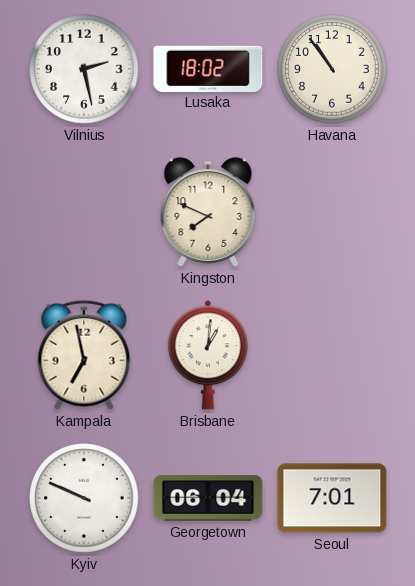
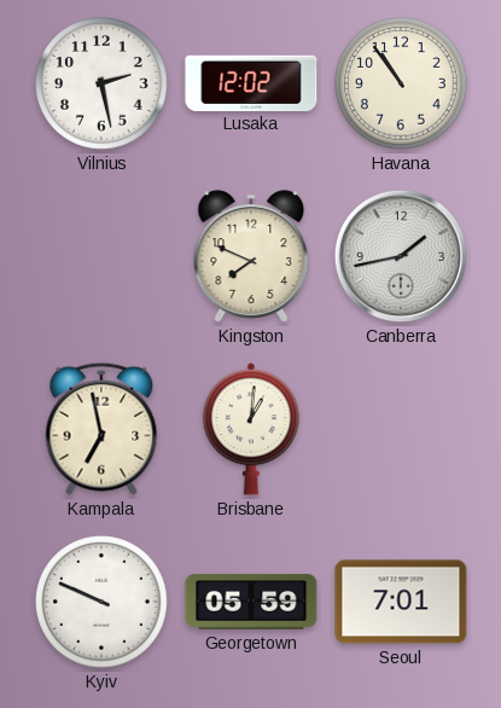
Lusaka: 18:02 -> 12:02 (251, 82)
Canberra: none -> 1:43 (401, 256)
Georgetown: 06:04 -> 05:59 (251, 602)
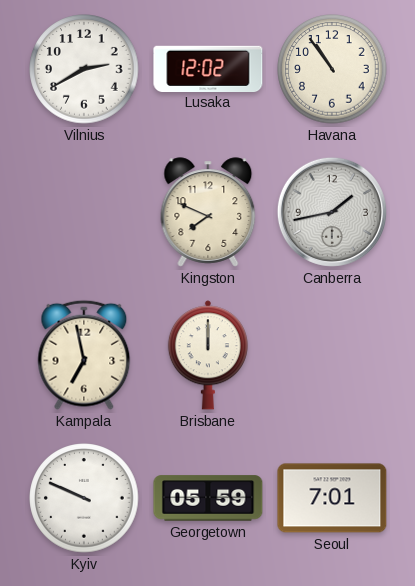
Vilnius: 2:28 -> 2:40 (84, 69)
Brisbane: 1:01 -> 12:00 (208, 355)
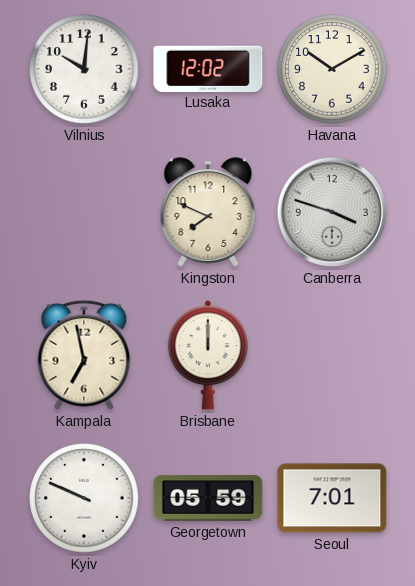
Vilnius: 2:40 -> 10:01 (84, 69)
Havana: 10:54 -> 10:10 (332, 69)
Canberra: 1:43 -> 3:48 (332, 212)
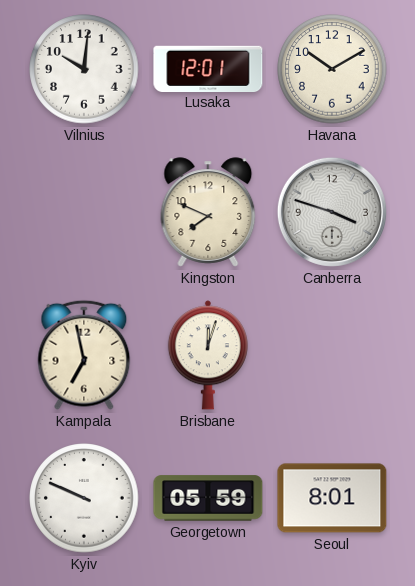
Lusaka: 12:02 -> 12:01 (208, 68)
Brisbane: 12:00 -> 12:03 (208, 355)
Seoul: 7:01 -> 8:01 (332, 498)
